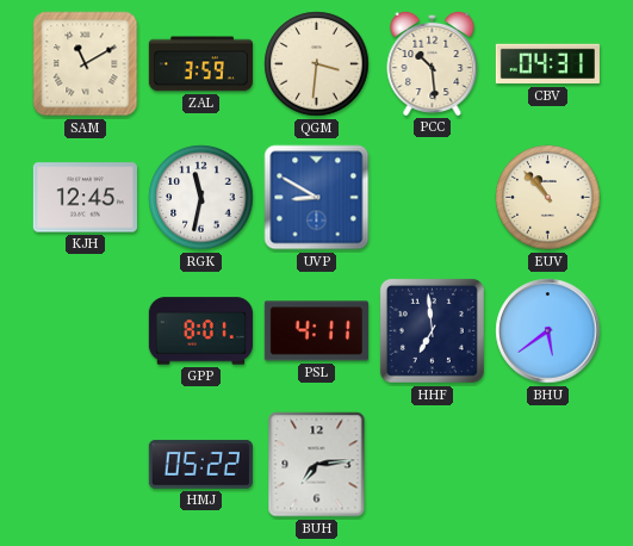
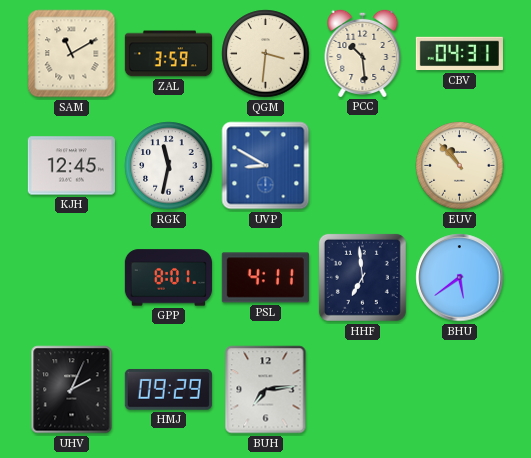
UHV: none -> 2:04 (72, 390)
HMJ: 05:22 -> 09:29 (168, 389)
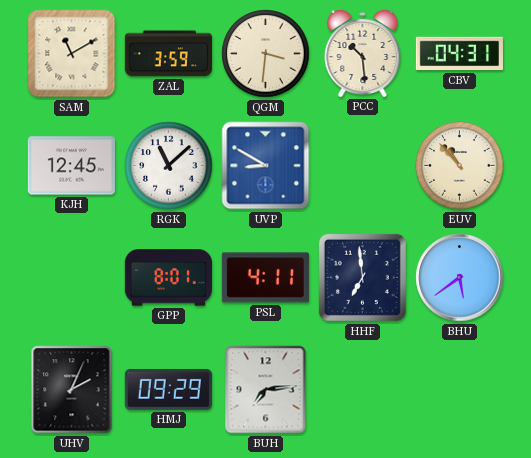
RGK: 11:32 -> 11:08 (169, 166)
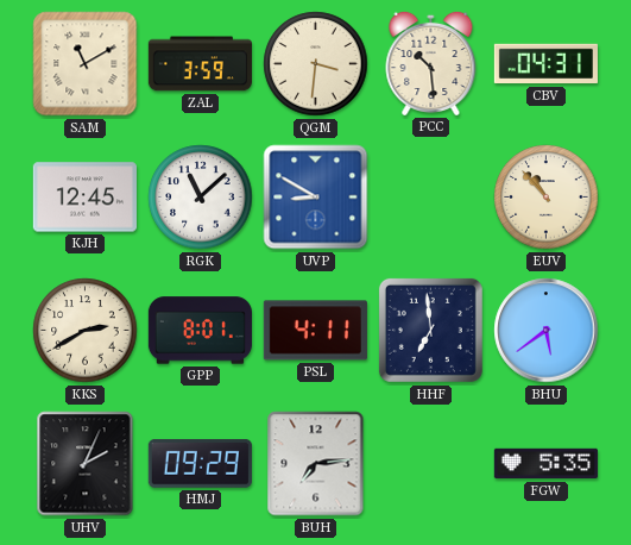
KKS: none -> 2:40 (86, 331)
FGW: none -> 5:35 (545, 464)
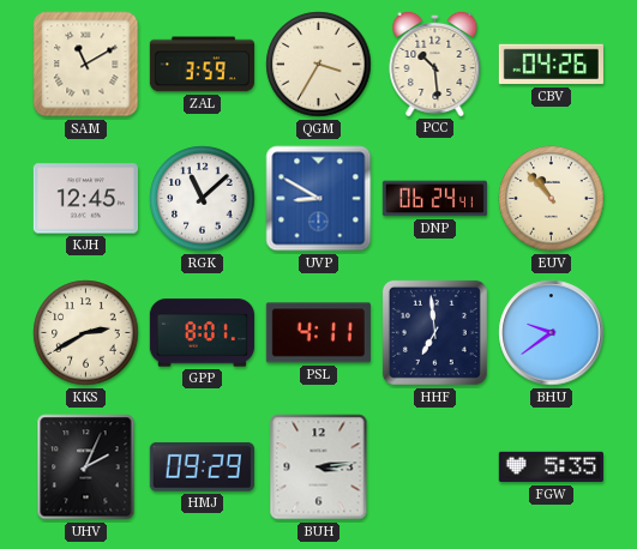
QGM: 3:31 -> 3:35 (319, 65)
CBV: 04:31 -> 04:26 (551, 65)
DNP: none -> 06:24 (434, 199)
BHU: 5:39 -> 9:39 (552, 333)
BUH: 7:14 -> 3:14 (319, 467)
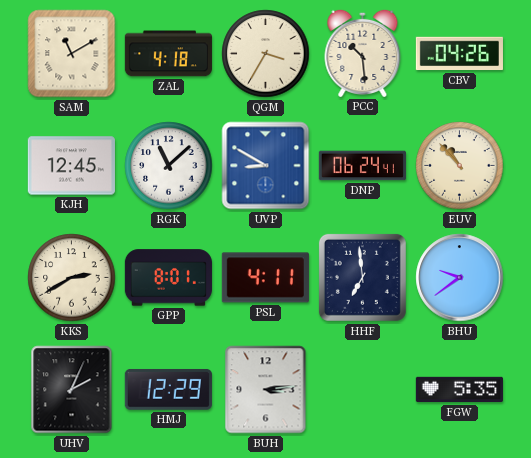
ZAL: 3:59 -> 4:18 (168, 54)
HMJ: 09:29 -> 12:29 (168, 389)
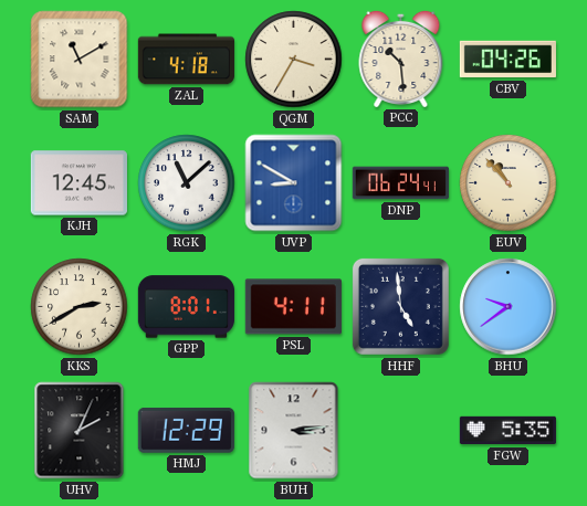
HHF: 6:59 -> 4:59 (400, 306)
